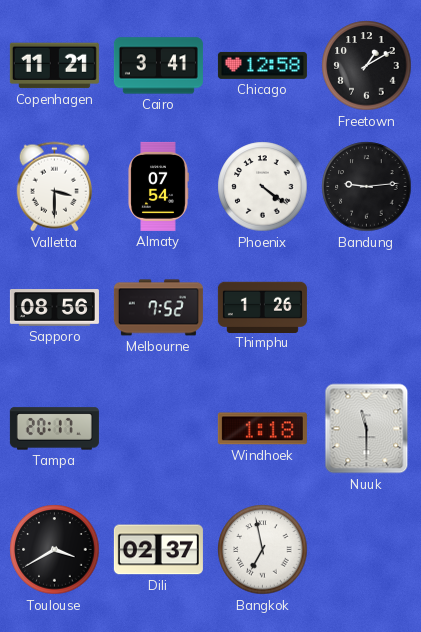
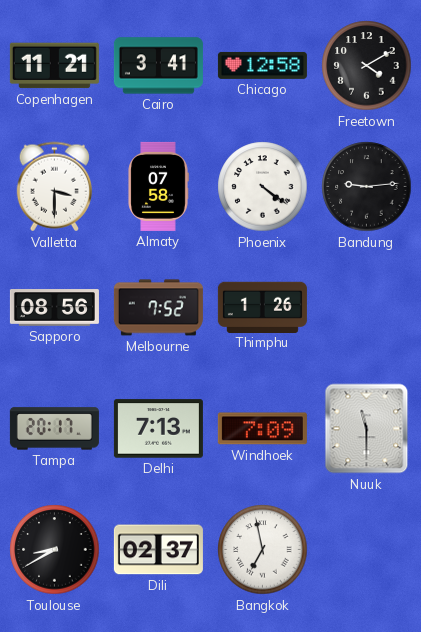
Freetown: 1:10 -> 4:10 (367, 66)
Almaty: 07:54 -> 07:58 (158, 186)
Delhi: none -> 7:13 (158, 429)
Windhoek: 1:18 -> 7:09 (262, 429)
Toulouse: 3:40 -> 8:40 (55, 550)
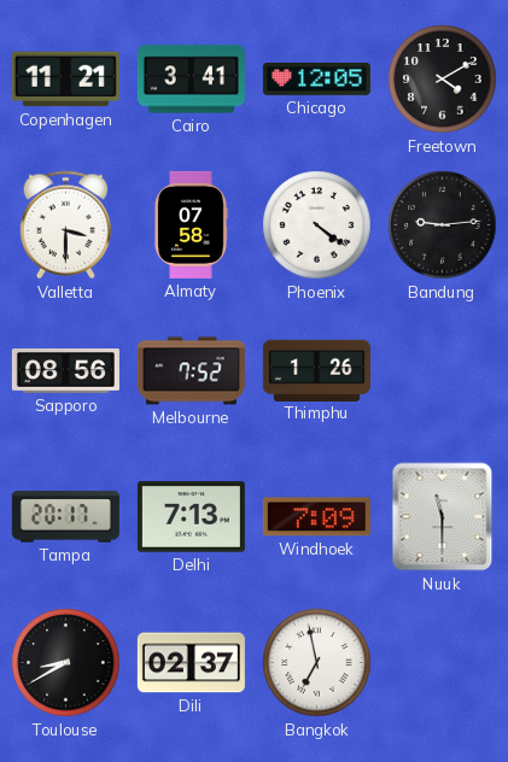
Chicago: 12:58 -> 12:05 (316, 78)
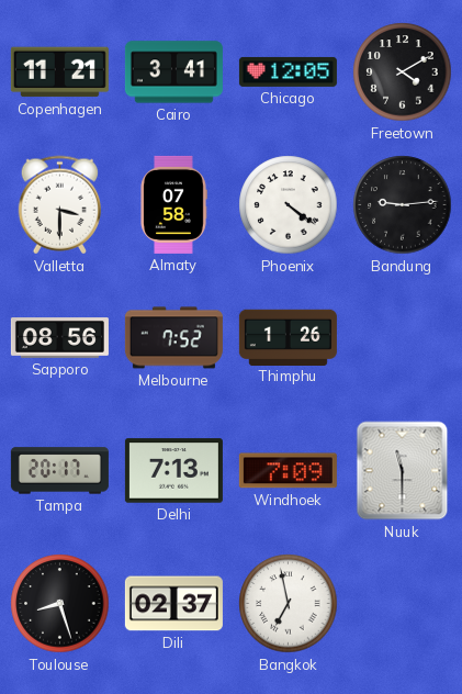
Toulouse: 8:40 -> 8:27 (60, 604)
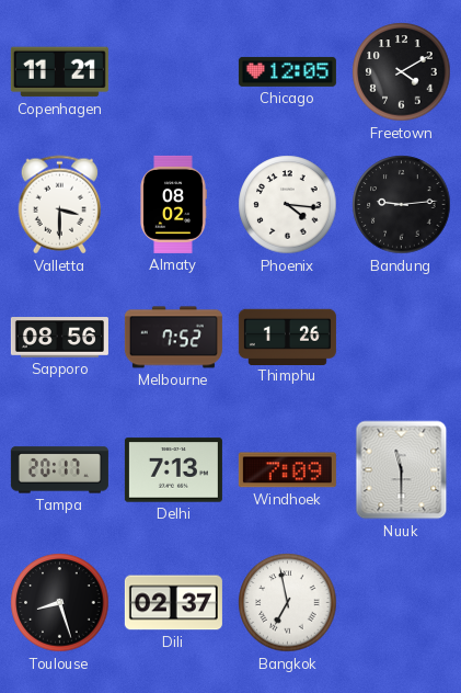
Cairo: 3:41 -> none (173, 72)
Almaty: 07:58 -> 08:02 (173, 204)
Phoenix: 4:21 -> 4:16 (288, 205)
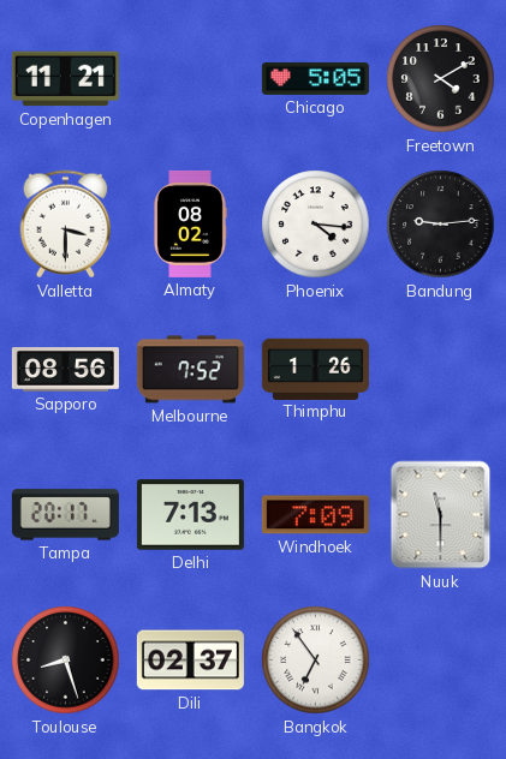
Chicago: 12:05 -> 5:05 (315, 78)
Bangkok: 6:58 -> 6:54 (316, 661)
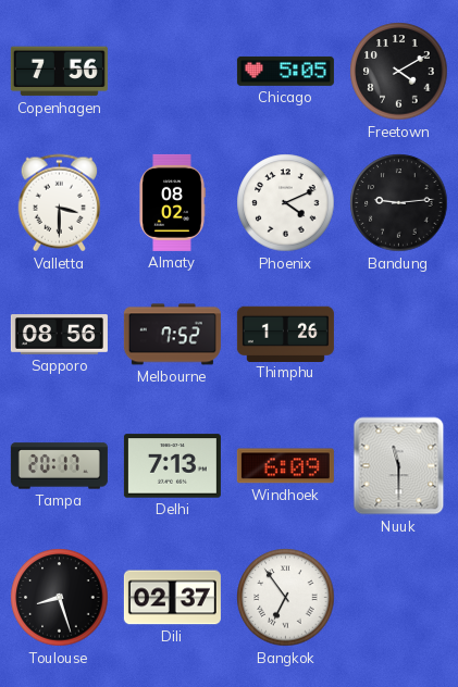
Copenhagen: 11:21 -> 7:56 (59, 72)
Phoenix: 4:16 -> 4:11 (286, 203)
Windhoek: 7:09 -> 6:09 (285, 466)
